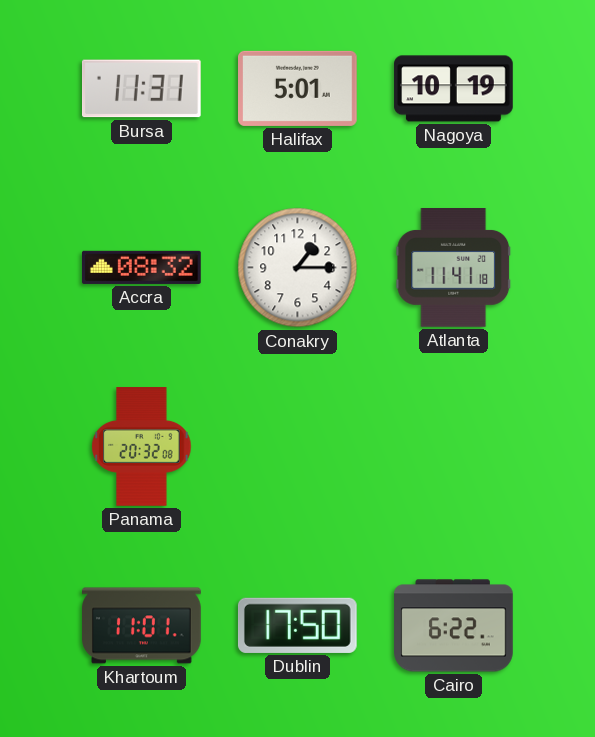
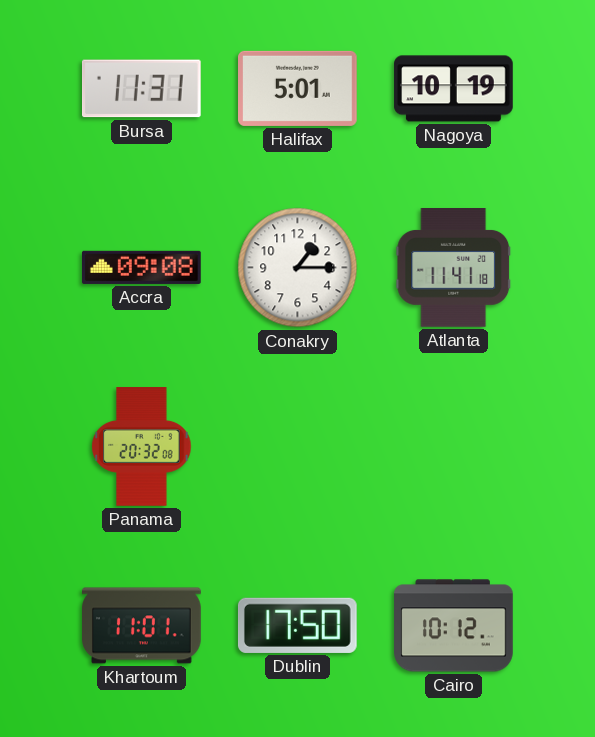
Accra: 08:32 -> 09:08 (142, 267)
Cairo: 6:22 -> 10:12 (454, 626)
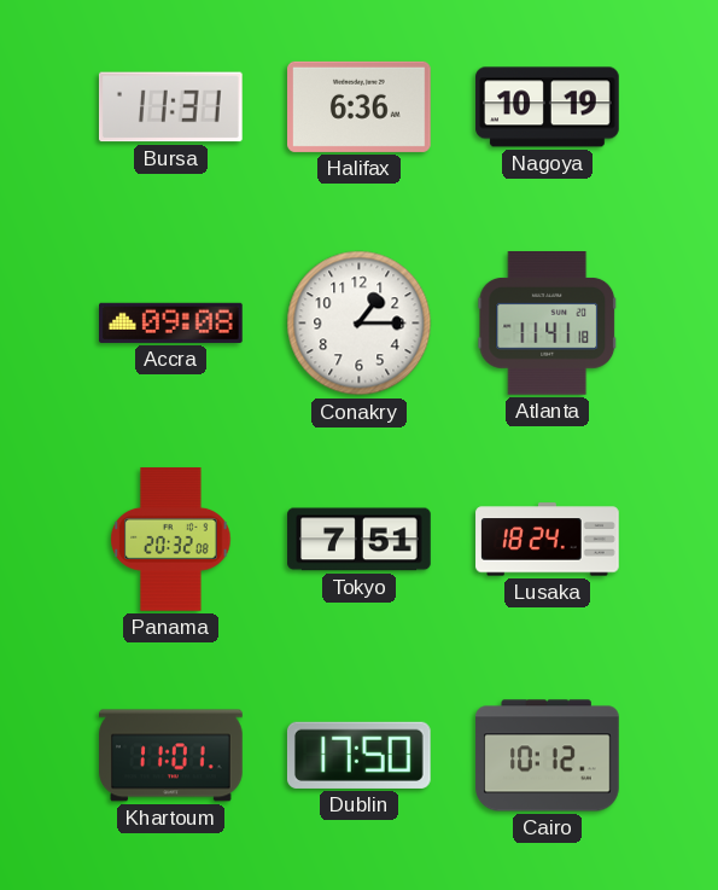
Halifax: 5:01 -> 6:36 (360, 106)
Tokyo: none -> 7:51 (360, 540)
Lusaka: none -> 18:24 (548, 540)
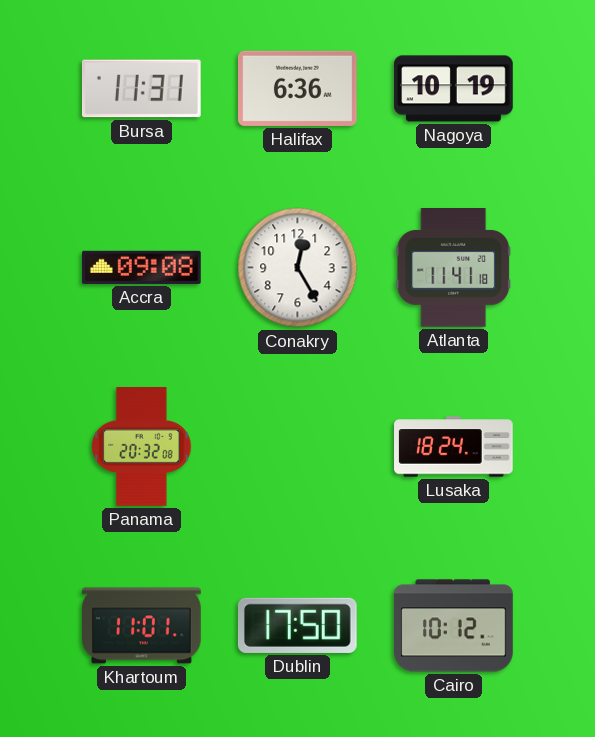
Conakry: 1:15 -> 12:25 (298, 268)
Tokyo: 7:51 -> none (360, 540)
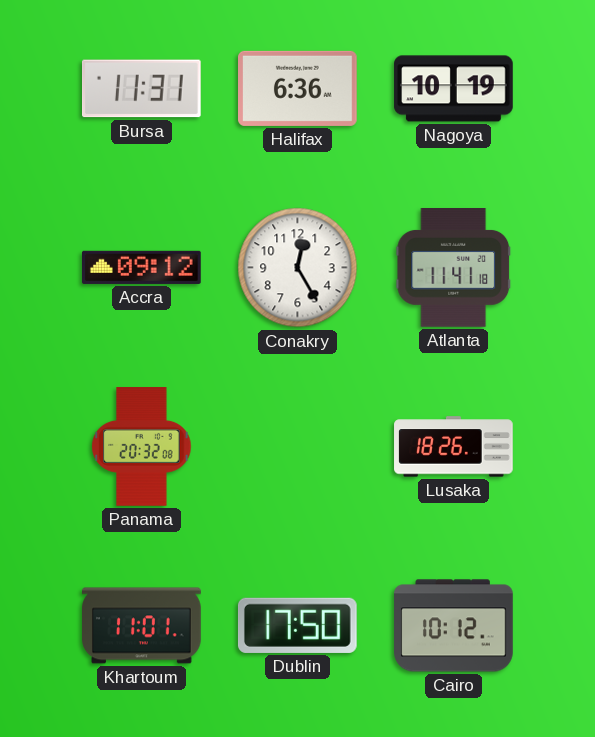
Accra: 09:08 -> 09:12 (142, 267)
Lusaka: 18:24 -> 18:26 (454, 447)
